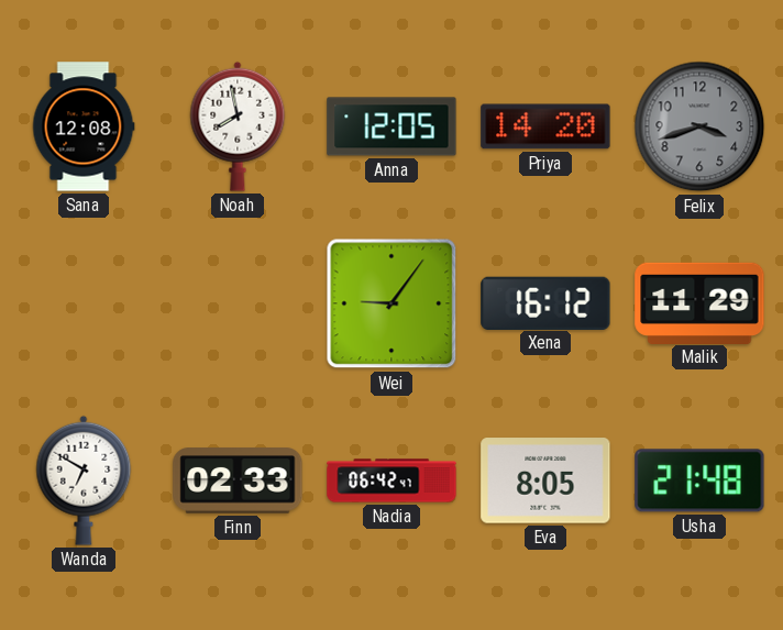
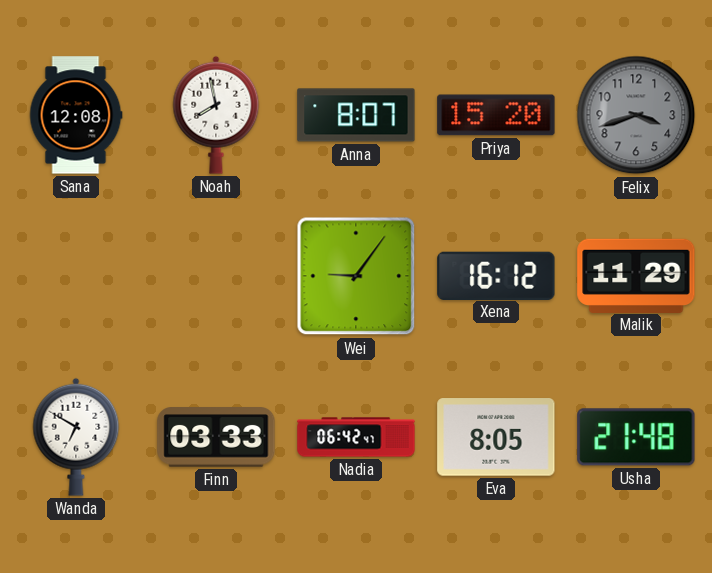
Anna: 12:05 -> 8:07 (356, 115)
Priya: 14:20 -> 15:20 (496, 115)
Finn: 02:33 -> 03:33 (216, 437)
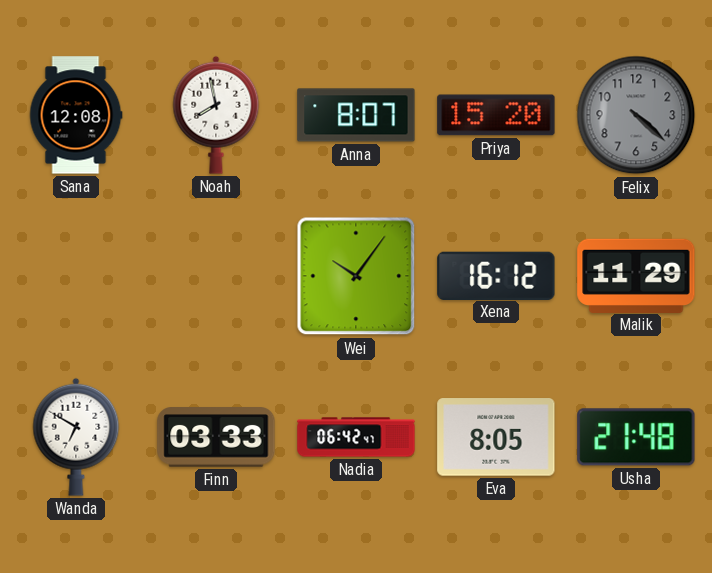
Felix: 3:42 -> 4:22 (636, 115)
Wei: 9:06 -> 10:06 (356, 276)
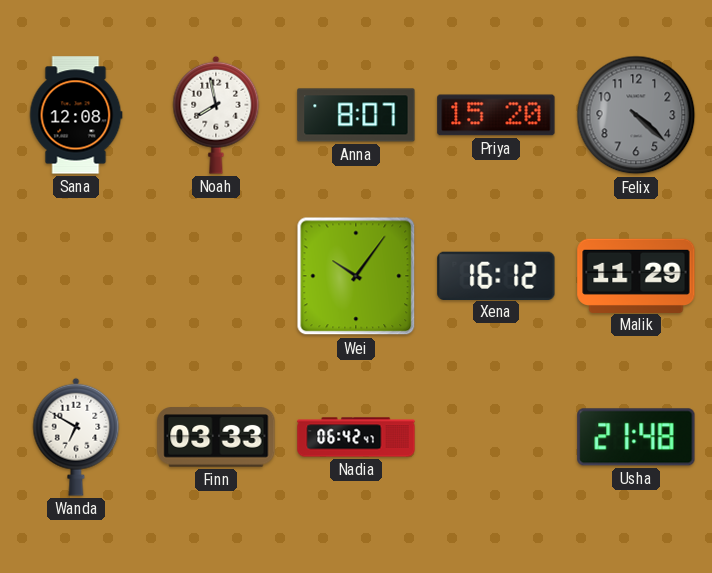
Eva: 8:05 -> none (496, 437)
